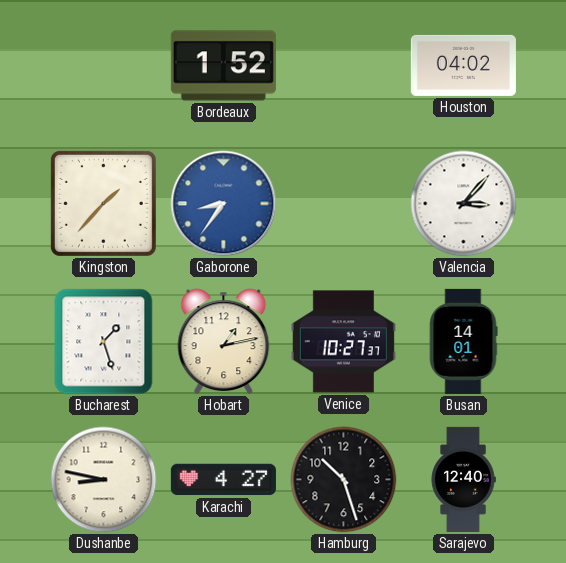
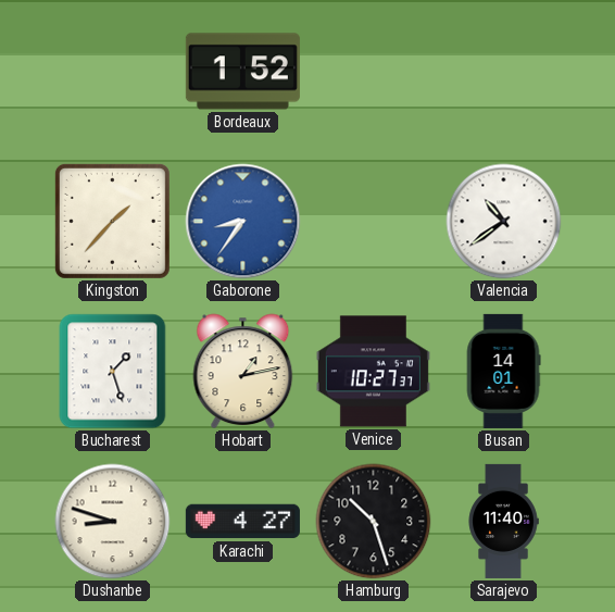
Houston: 04:02 -> none (463, 65)
Valencia: 3:07 -> 10:39 (504, 222)
Dushanbe: 8:47 -> 8:48 (113, 522)
Sarajevo: 12:40 -> 11:40 (503, 521)
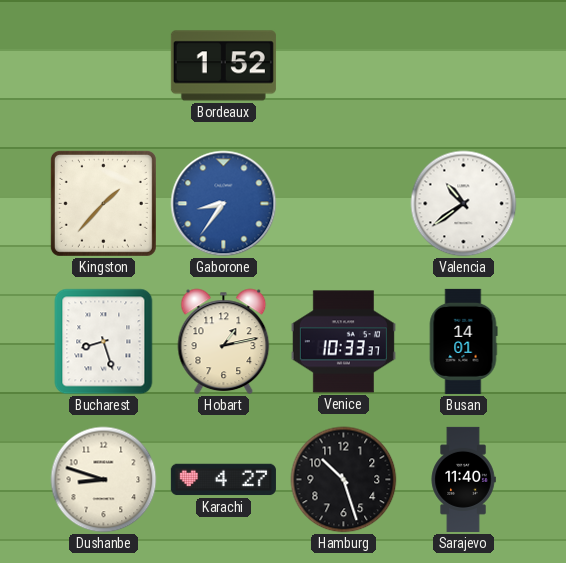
Bucharest: 1:27 -> 8:27 (104, 342)
Venice: 10:27 -> 10:33 (343, 342)
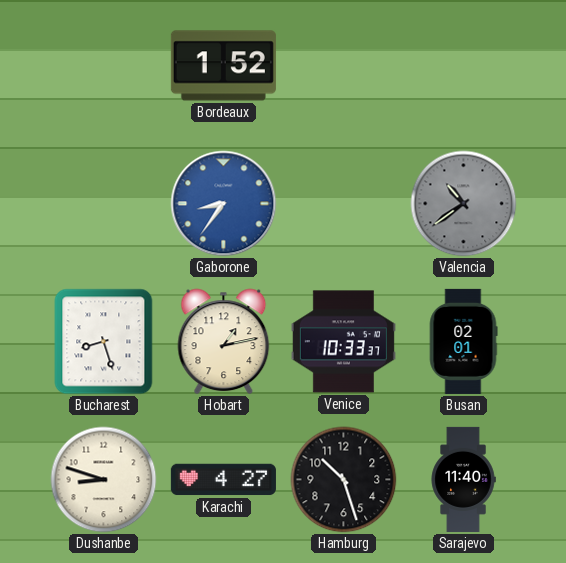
Kingston: 1:37 -> none (103, 203)
Valencia dial: white -> grey (464, 204)
Busan: 14:01 -> 02:01 (463, 341)
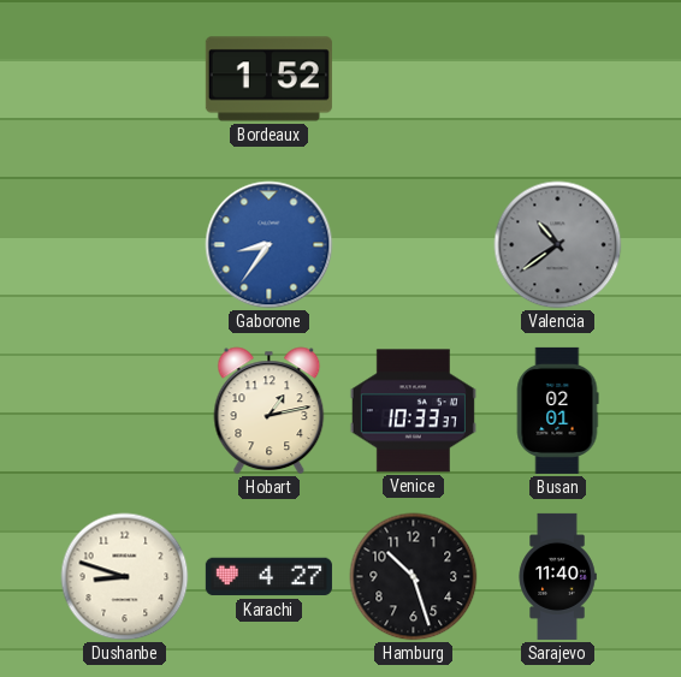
Bucharest: 8:27 -> none (104, 342)
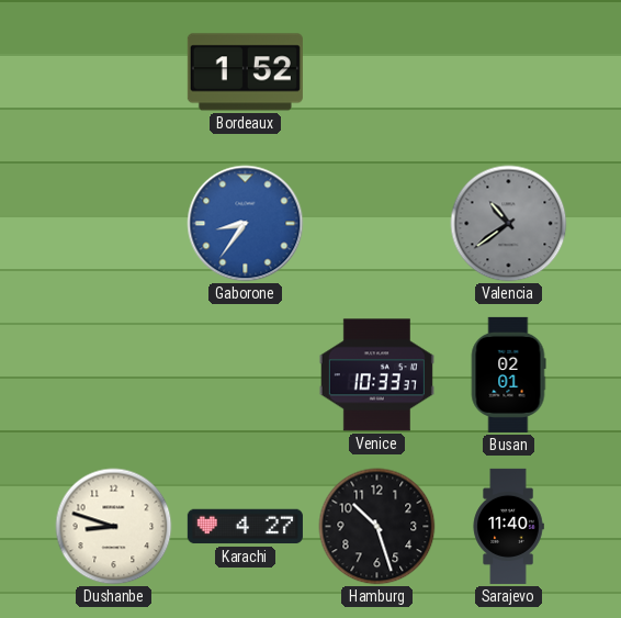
Hobart: 1:13 -> none (270, 411)
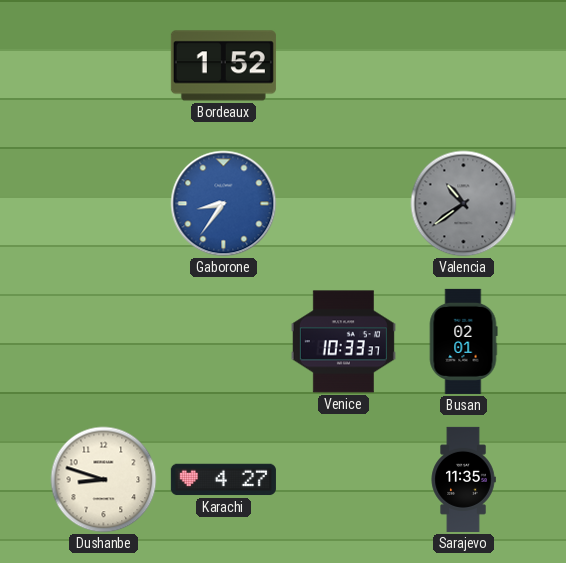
Hamburg: 10:27 -> none (377, 527)
Sarajevo: 11:40 -> 11:35 (463, 479)
